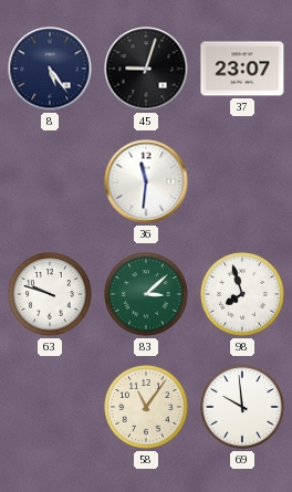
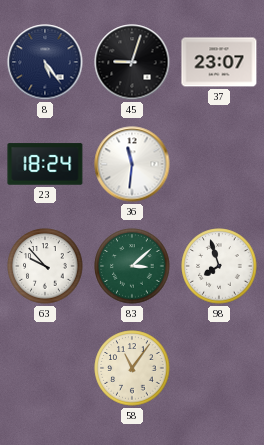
23: none -> 18:24 (45, 164)
63: 9:48 -> 9:53 (45, 266)
69: 9:59 -> none (242, 407)
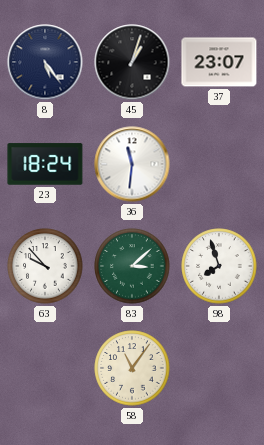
45: 9:03 -> 1:03 (132, 62)
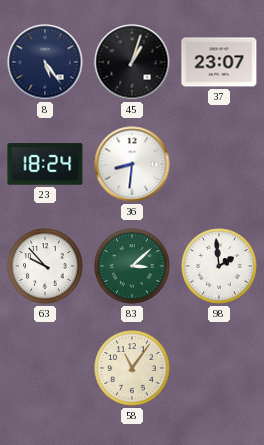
36: 11:31 -> 8:31 (132, 164)
98: 7:57 -> 1:59 (219, 266)
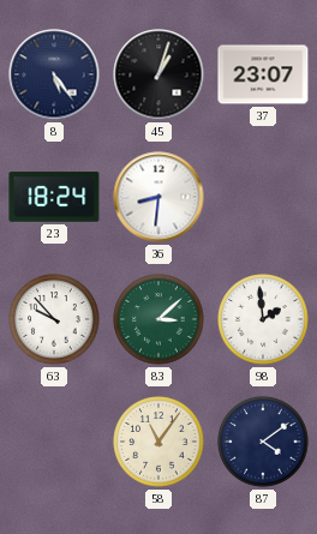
87: none -> 4:09 (263, 442)
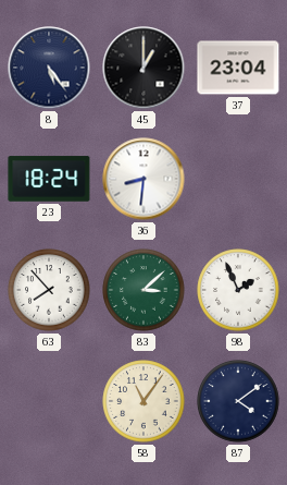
45: 1:03 -> 1:00 (143, 68)
37: 23:07 -> 23:04 (238, 68)
63: 9:53 -> 7:53 (49, 290)
98: 1:59 -> 1:56 (238, 290)
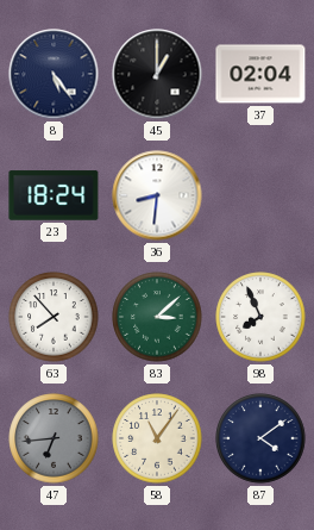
37: 23:04 -> 02:04 (260, 74)
98: 1:56 -> 7:56 (260, 317)
47: none -> 6:44 (54, 438)
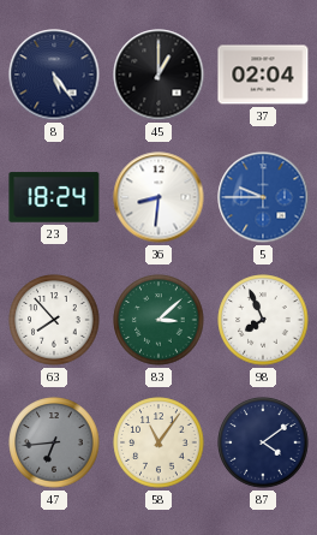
5: none -> 9:45 (263, 197)
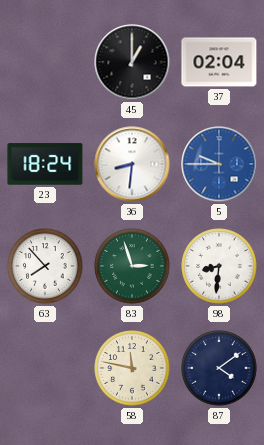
8: 5:24 -> none (54, 75)
83: 3:08 -> 2:57 (132, 266)
98: 7:56 -> 8:31 (219, 266)
47: 6:44 -> none (54, 442)
58: 11:06 -> 11:47 (132, 368)
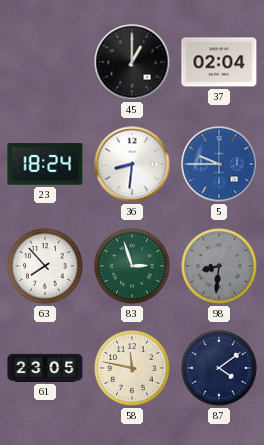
98 dial: white -> grey (219, 266)
61: none -> 23:05 (45, 368)
